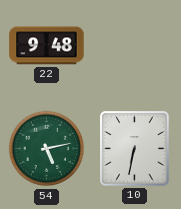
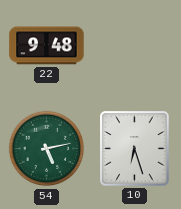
10: 6:32 -> 6:27 (135, 149)
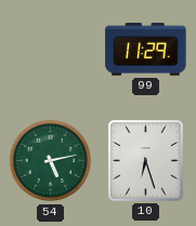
22: 9:48 -> none (47, 46)
99: none -> 11:29 (146, 50)
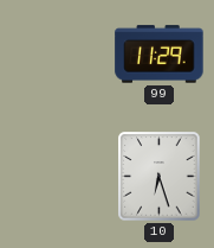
54: 5:13 -> none (51, 161)
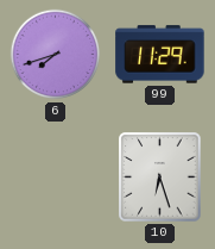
6: none -> 7:42 (56, 55)
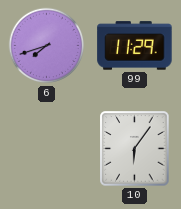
10: 6:27 -> 6:06 (135, 149)
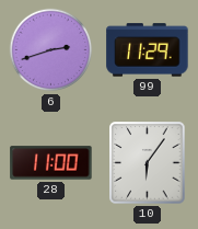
6: 7:42 -> 2:42 (51, 50)
28: none -> 11:00 (51, 163)
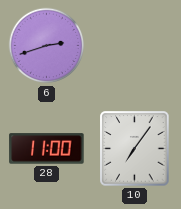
99: 11:29 -> none (148, 50)
10: 6:06 -> 7:06 (135, 149)
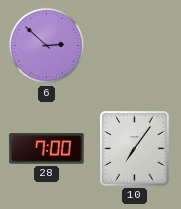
6: 2:42 -> 2:52 (47, 46)
28: 11:00 -> 7:00 (47, 149)
